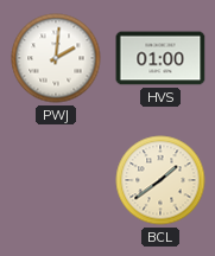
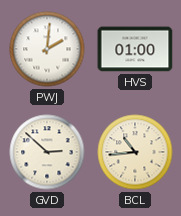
GVD: none -> 2:52 (47, 152)
BCL: 1:39 -> 10:44 (135, 152)
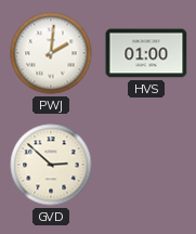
BCL: 10:44 -> none (135, 152)
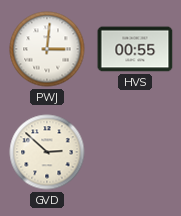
PWJ: 2:01 -> 3:01 (47, 49)
HVS: 01:00 -> 00:55 (135, 49)
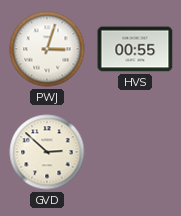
PWJ: 3:01 -> 3:03 (47, 49)
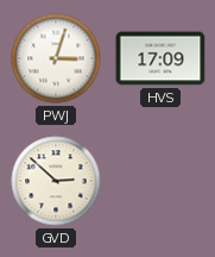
HVS: 00:55 -> 17:09 (160, 58)
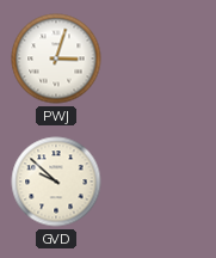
HVS: 17:09 -> none (160, 58)
GVD: 2:52 -> 9:52 (56, 182)
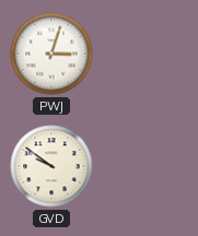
GVD: 9:52 -> 9:51 (51, 166)
